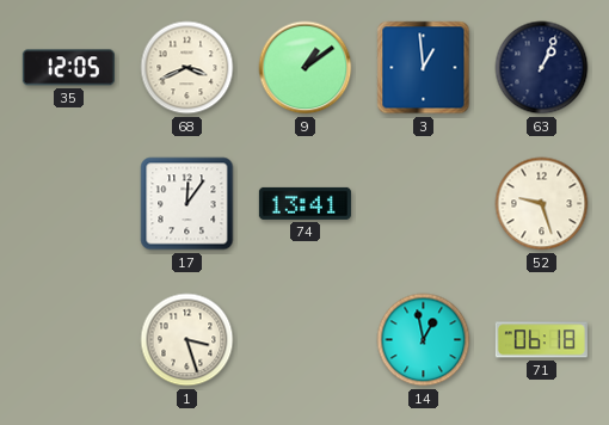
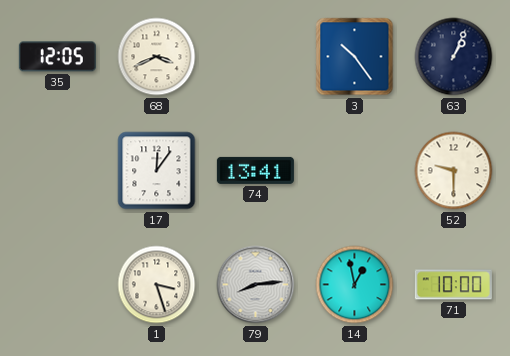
9: 1:09 -> none (306, 68)
3: 12:59 -> 10:24 (355, 57)
52: 9:27 -> 9:30 (454, 171)
79: none -> 8:14 (256, 285)
71: 06:18 -> 10:00 (453, 285)
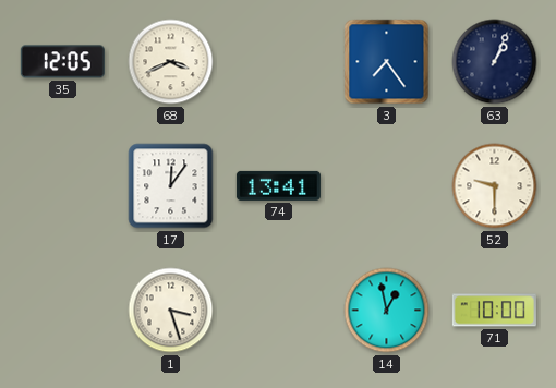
3: 10:24 -> 7:24 (387, 62)
79: 8:14 -> none (256, 285)
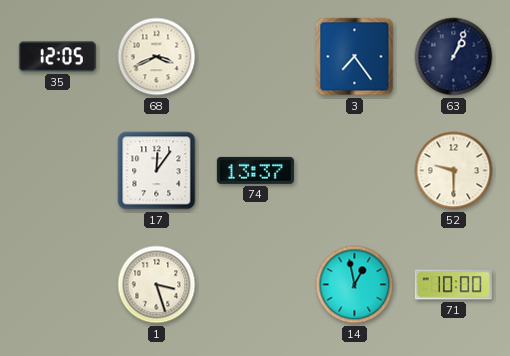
74: 13:41 -> 13:37 (255, 170)
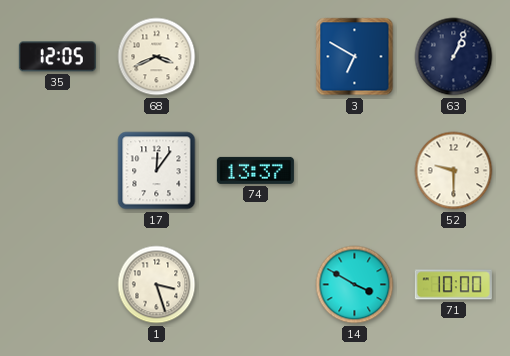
3: 7:24 -> 6:50 (355, 57)
14: 12:58 -> 3:50 (355, 285)
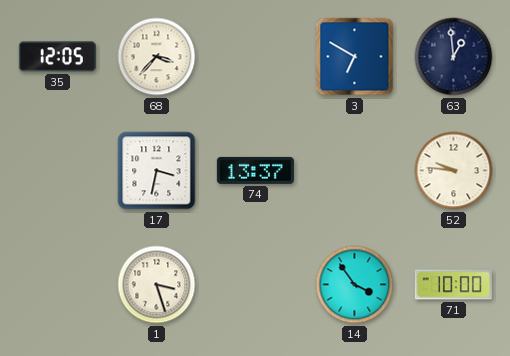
68: 3:41 -> 3:37 (157, 57)
63: 1:04 -> 12:59 (454, 57)
17: 12:06 -> 3:32 (157, 171)
52: 9:30 -> 9:46 (454, 171)
14: 3:50 -> 3:54 (355, 285)
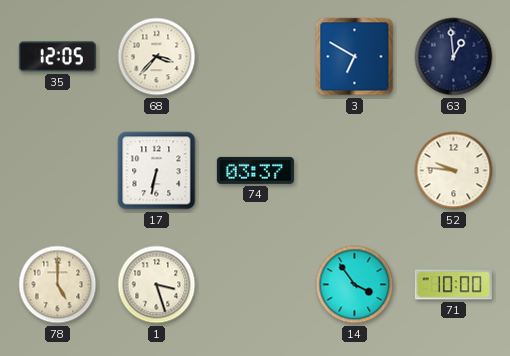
17: 3:32 -> 6:32 (157, 171)
74: 13:37 -> 03:37 (255, 170)
78: none -> 5:00 (58, 285)
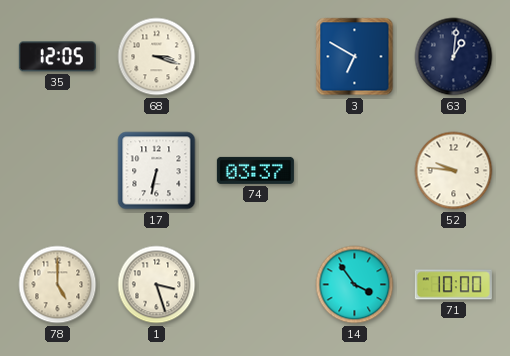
68: 3:37 -> 3:18 (157, 57)
63: 12:59 -> 1:01 (454, 57)
